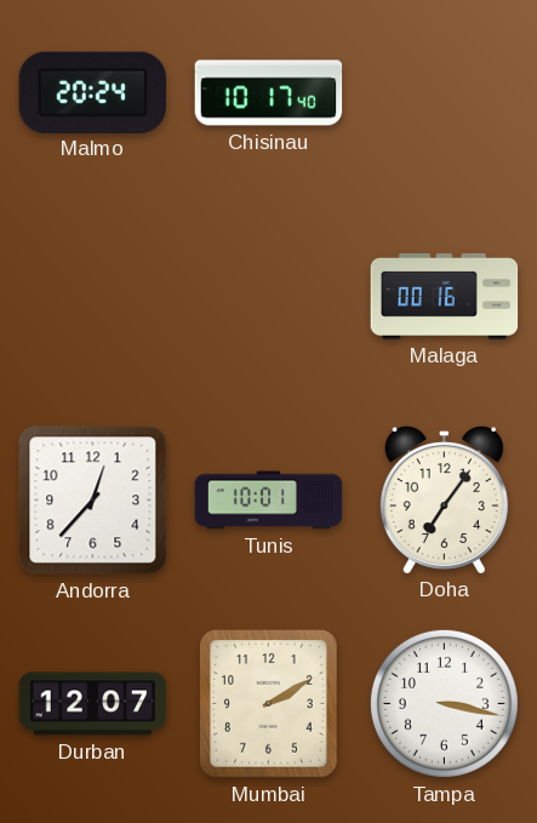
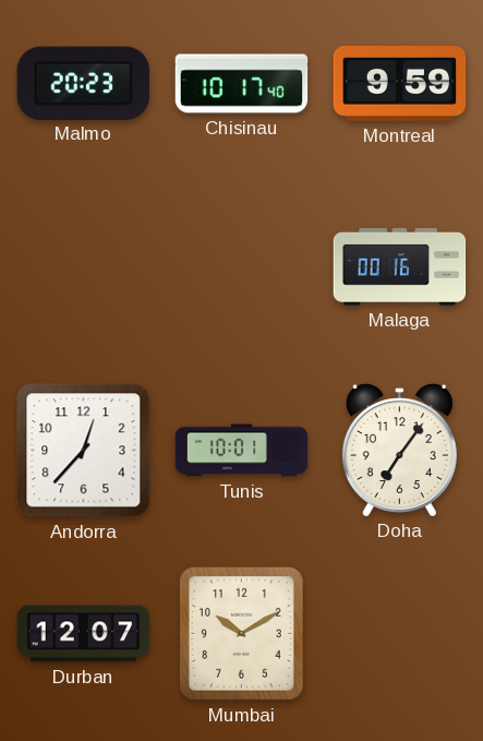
Malmo: 20:24 -> 20:23 (83, 83)
Montreal: none -> 9:59 (400, 83)
Mumbai: 2:10 -> 10:10 (241, 634)
Tampa: 3:17 -> none (444, 703)
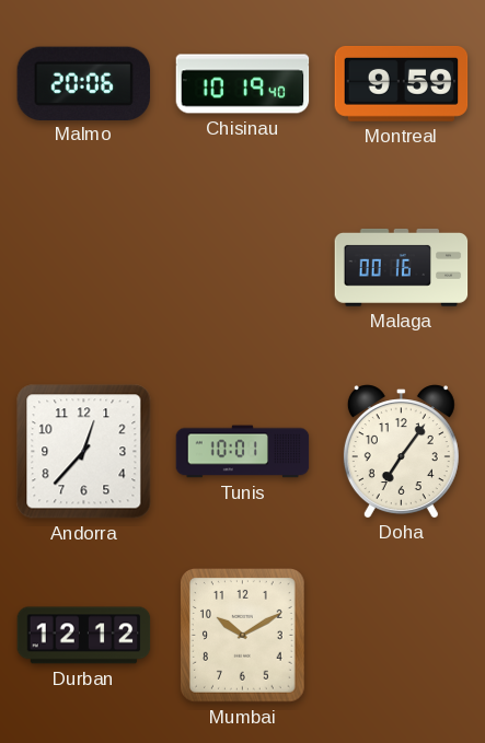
Malmo: 20:23 -> 20:06 (83, 83)
Chisinau: 10:17 -> 10:19 (243, 84)
Durban: 12:07 -> 12:12 (84, 636)
